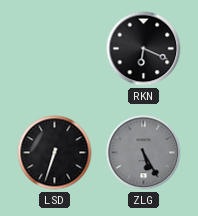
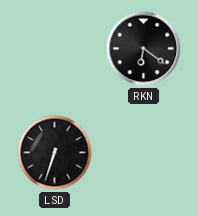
RKN: 6:19 -> 6:21 (144, 49)
ZLG: 5:25 -> none (144, 153)
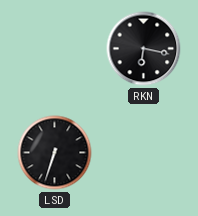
RKN: 6:21 -> 6:17 (144, 49)
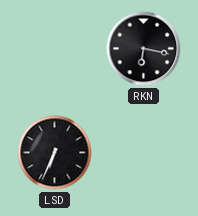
LSD: 6:33 -> 6:34 (55, 153)
